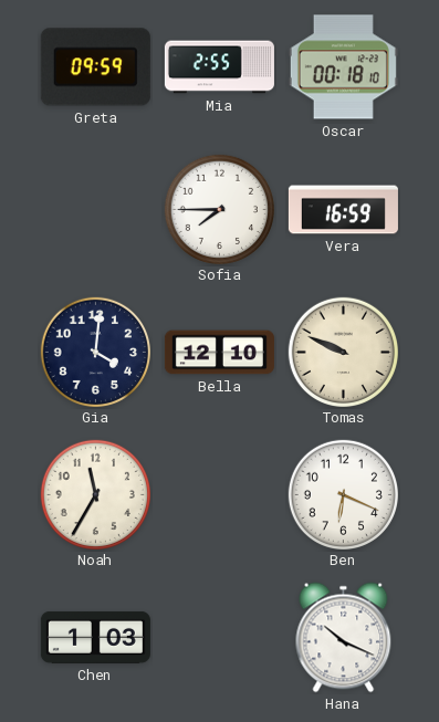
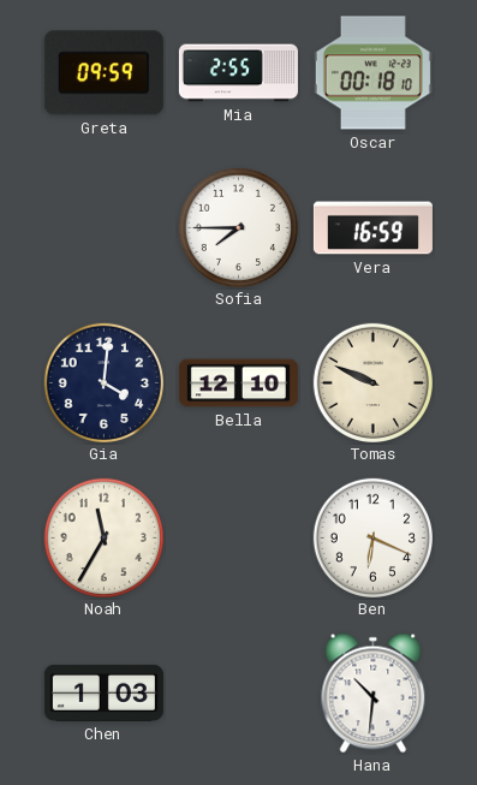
Hana: 10:19 -> 10:31 (374, 694)
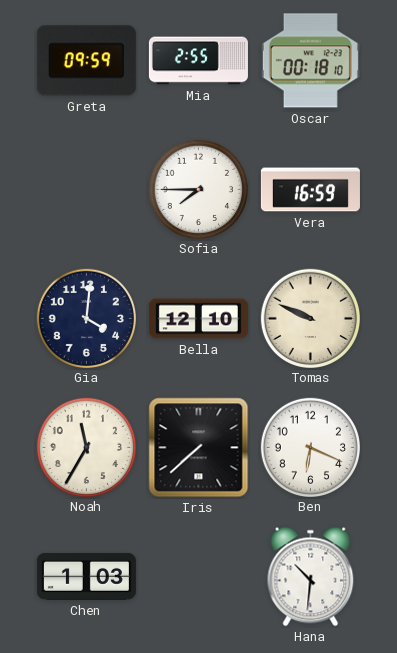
Iris: none -> 7:38 (199, 448)
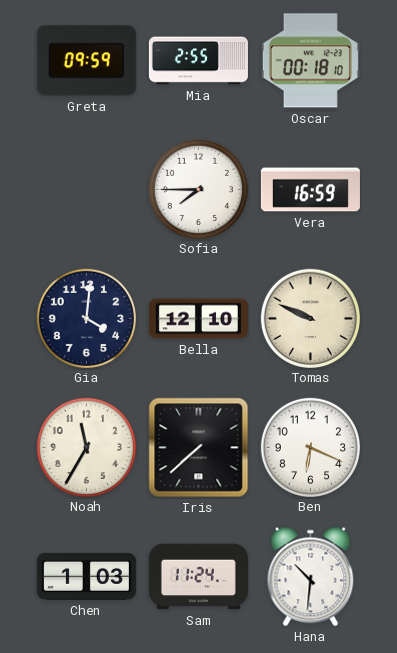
Sam: none -> 11:24 (198, 577)
